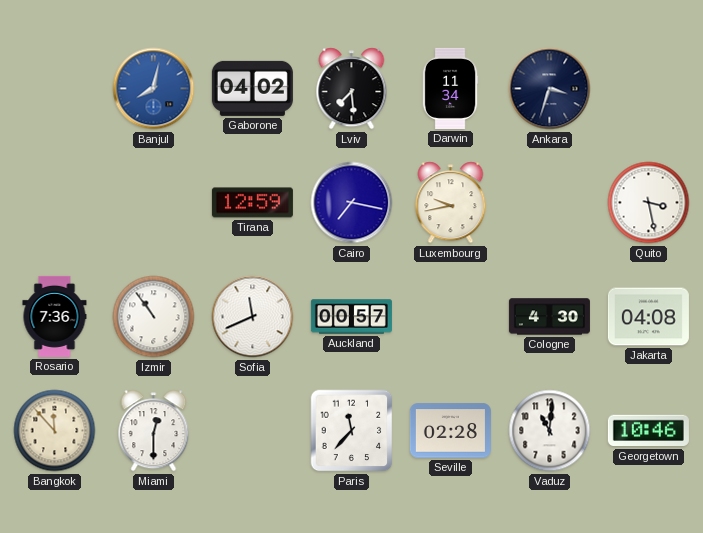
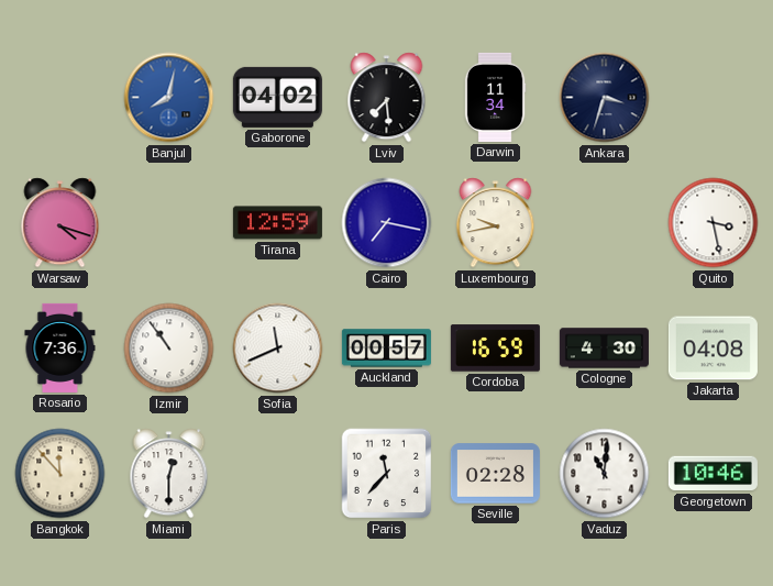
Warsaw: none -> 4:18 (60, 223)
Cordoba: none -> 16:59 (495, 349)
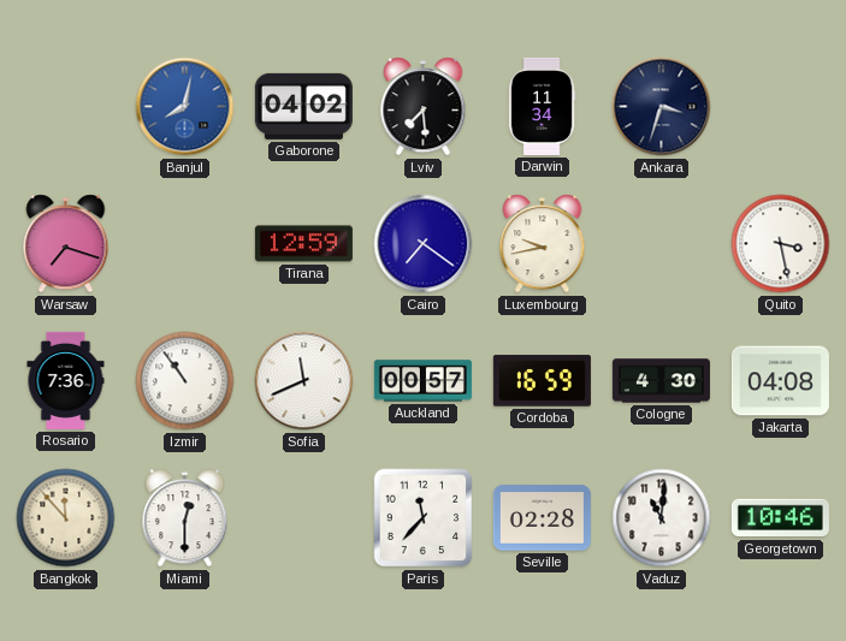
Warsaw: 4:18 -> 7:18 (66, 244)
Cairo: 7:17 -> 7:21 (424, 244)
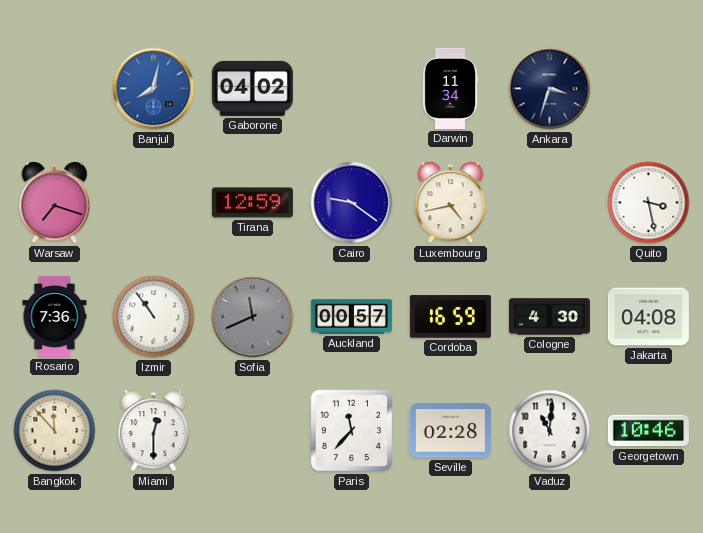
Lviv: 7:29 -> none (424, 107)
Cairo: 7:21 -> 9:21 (352, 203)
Luxembourg: 9:43 -> 4:43 (451, 203)
Sofia dial: white -> grey (253, 317)
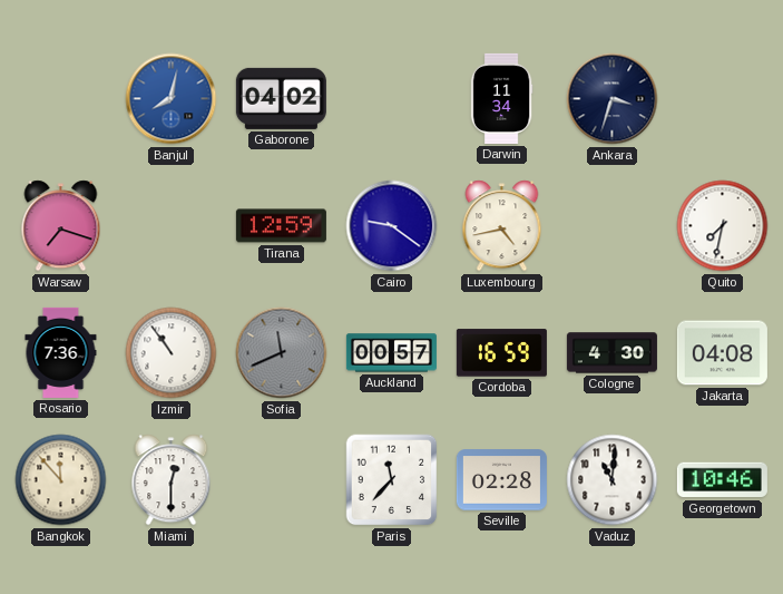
Quito: 3:28 -> 7:32 (723, 226)
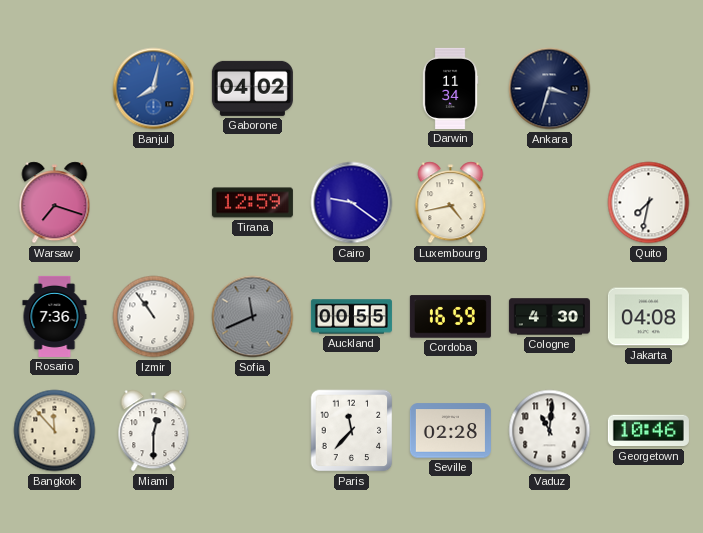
Auckland: 00:57 -> 00:55 (351, 317)
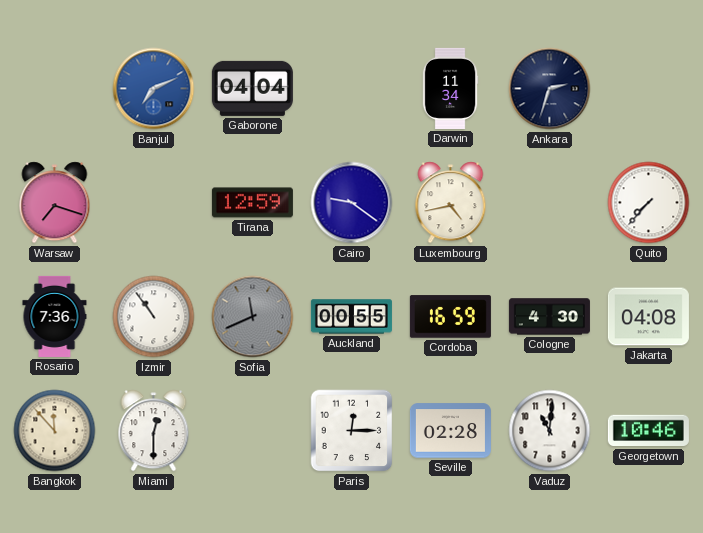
Banjul: 8:02 -> 7:11 (154, 89)
Gaborone: 04:02 -> 04:04 (252, 88)
Ankara: 3:33 -> 2:33 (550, 89)
Quito: 7:32 -> 7:37 (649, 203)
Paris: 11:37 -> 12:15 (352, 431)
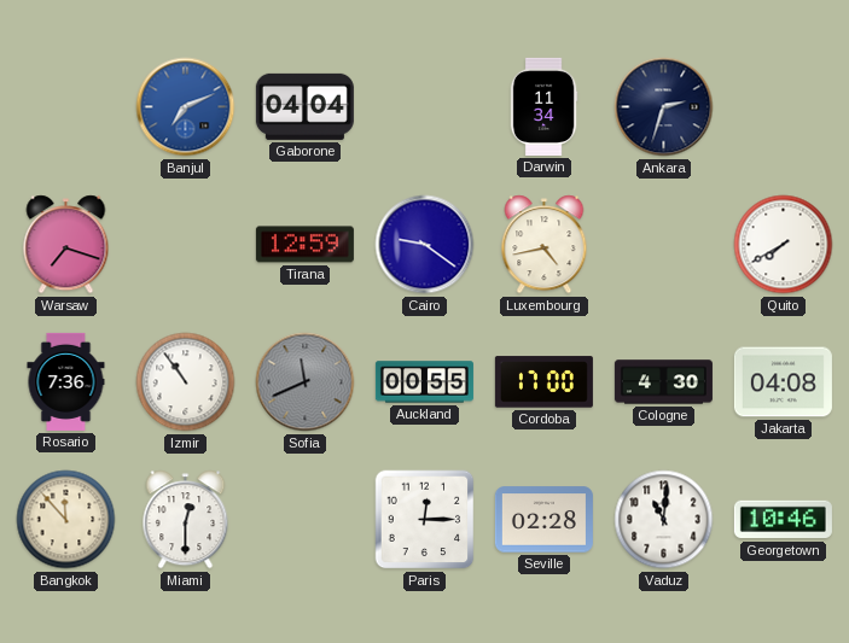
Quito: 7:37 -> 7:40 (784, 245)
Cordoba: 16:59 -> 17:00 (543, 382)
